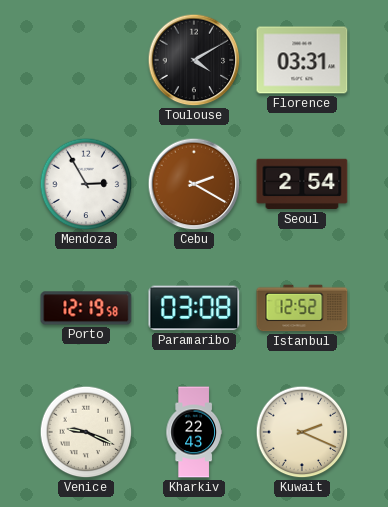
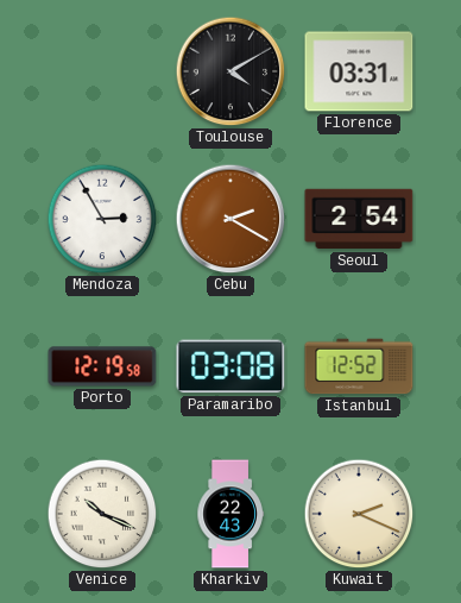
Venice: 9:19 -> 10:19 (102, 514)
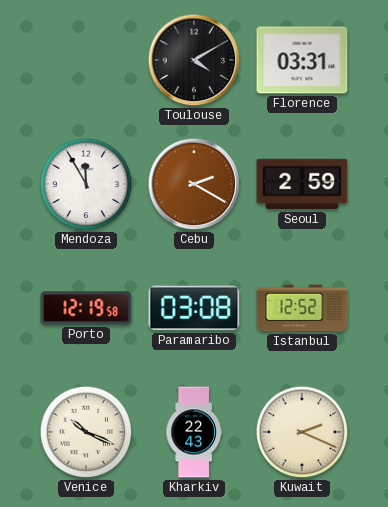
Mendoza: 2:55 -> 11:55 (86, 184)
Seoul: 2:54 -> 2:59 (302, 184)
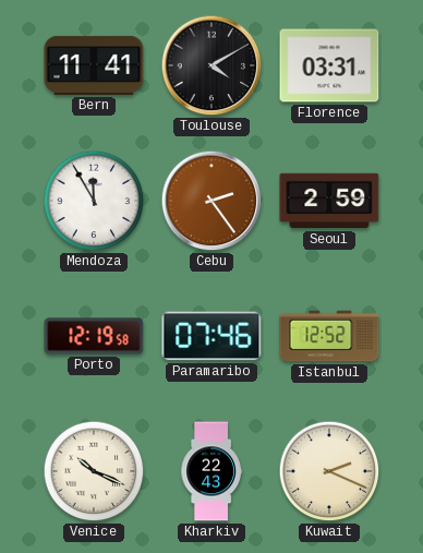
Bern: none -> 11:41 (94, 65)
Cebu: 2:20 -> 2:24 (211, 201)
Paramaribo: 03:08 -> 07:46 (211, 336)
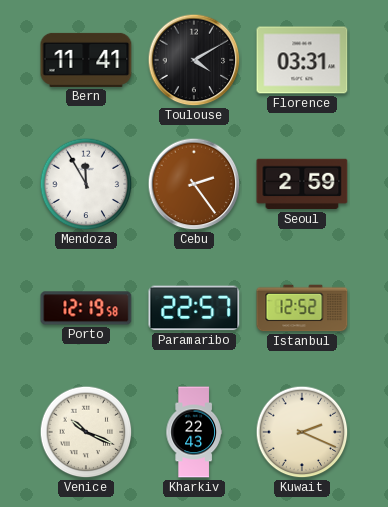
Paramaribo: 07:46 -> 22:57 (194, 308)
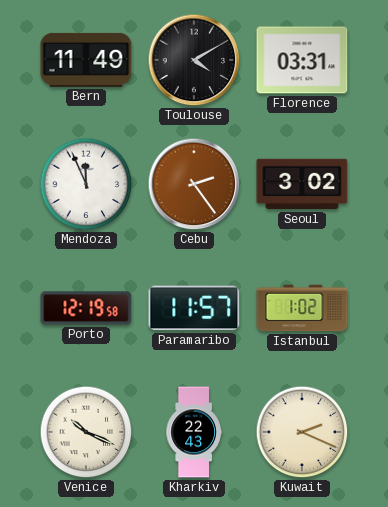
Bern: 11:41 -> 11:49 (86, 60)
Mendoza: 11:55 -> 11:56 (86, 184)
Seoul: 2:59 -> 3:02 (302, 184)
Paramaribo: 22:57 -> 11:57 (194, 308)
Istanbul: 12:52 -> 1:02 (302, 308)
